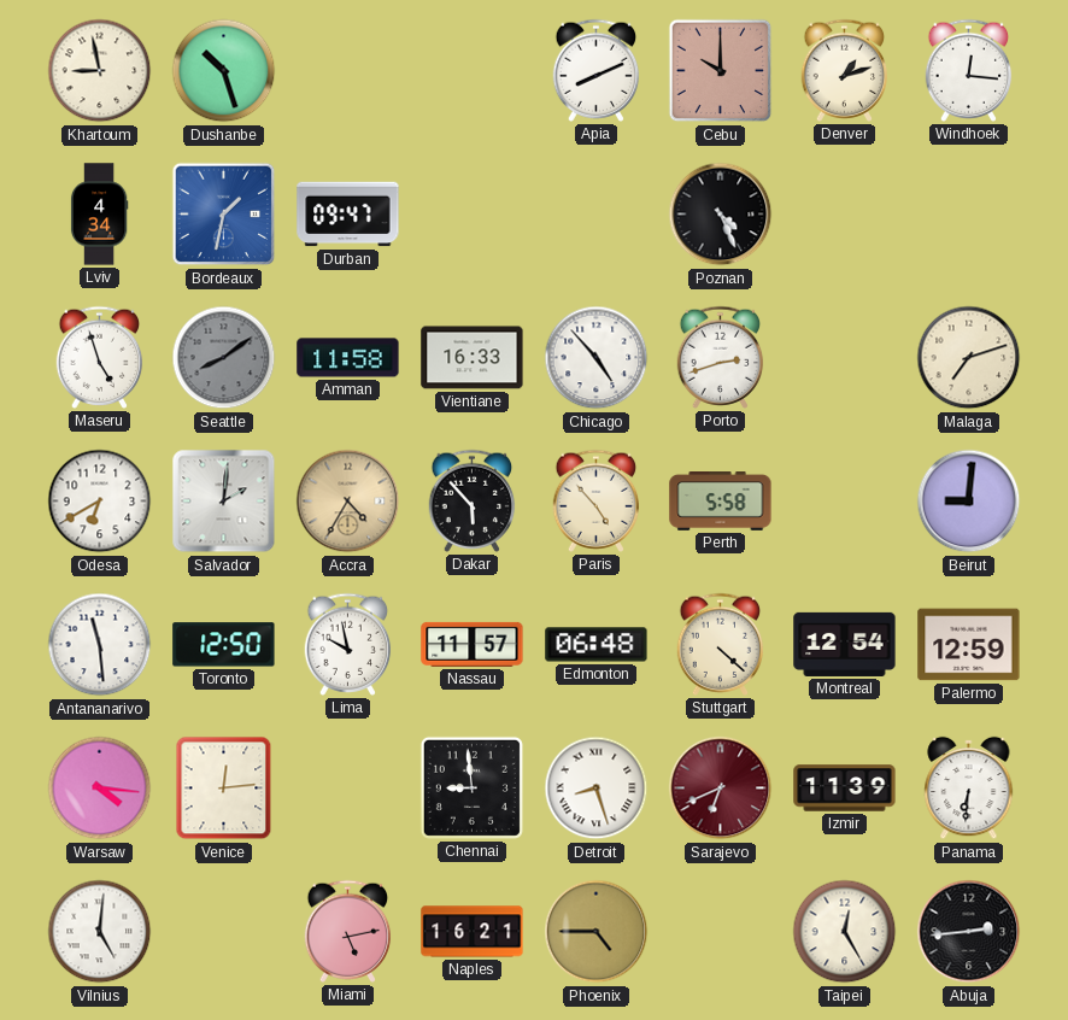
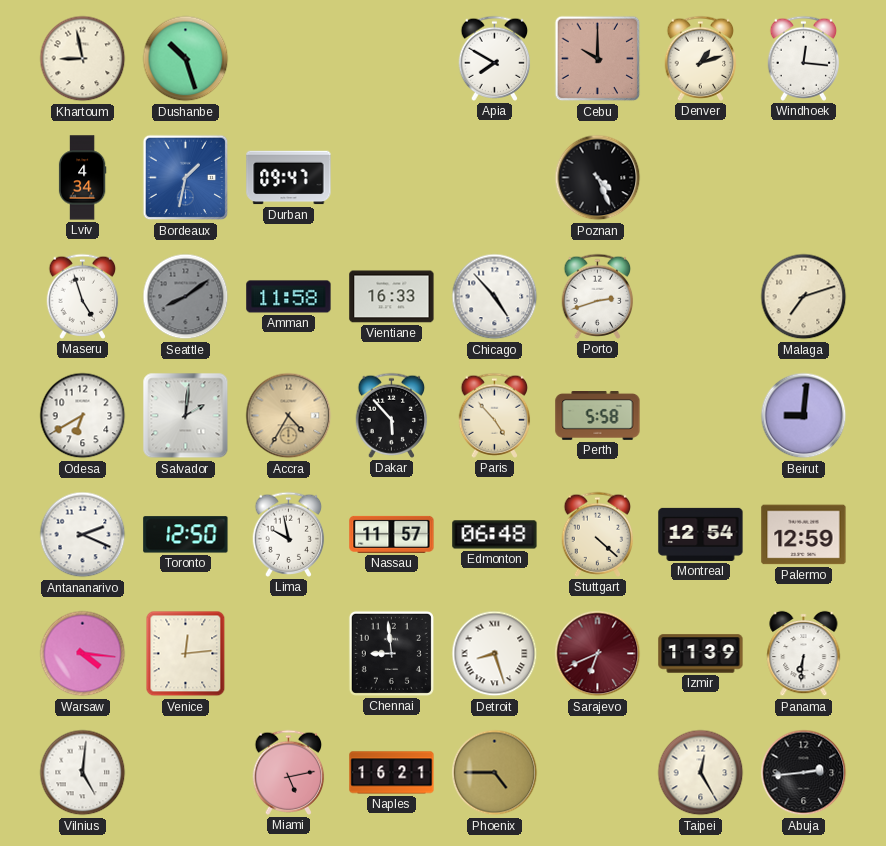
Apia: 8:11 -> 7:50 (495, 58)
Antananarivo: 11:29 -> 2:19 (83, 535)
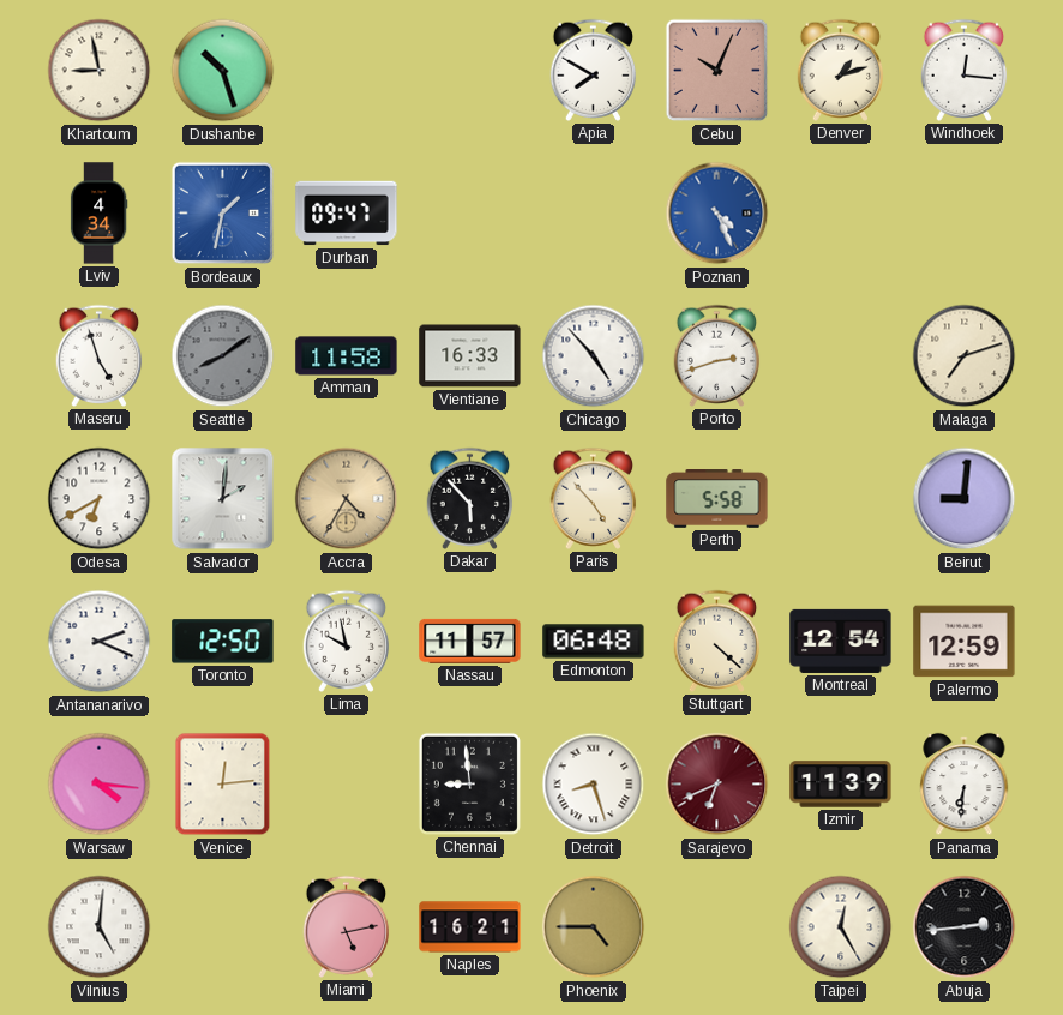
Cebu: 10:00 -> 10:04 (717, 71)
Poznan dial: black -> blue (717, 214)
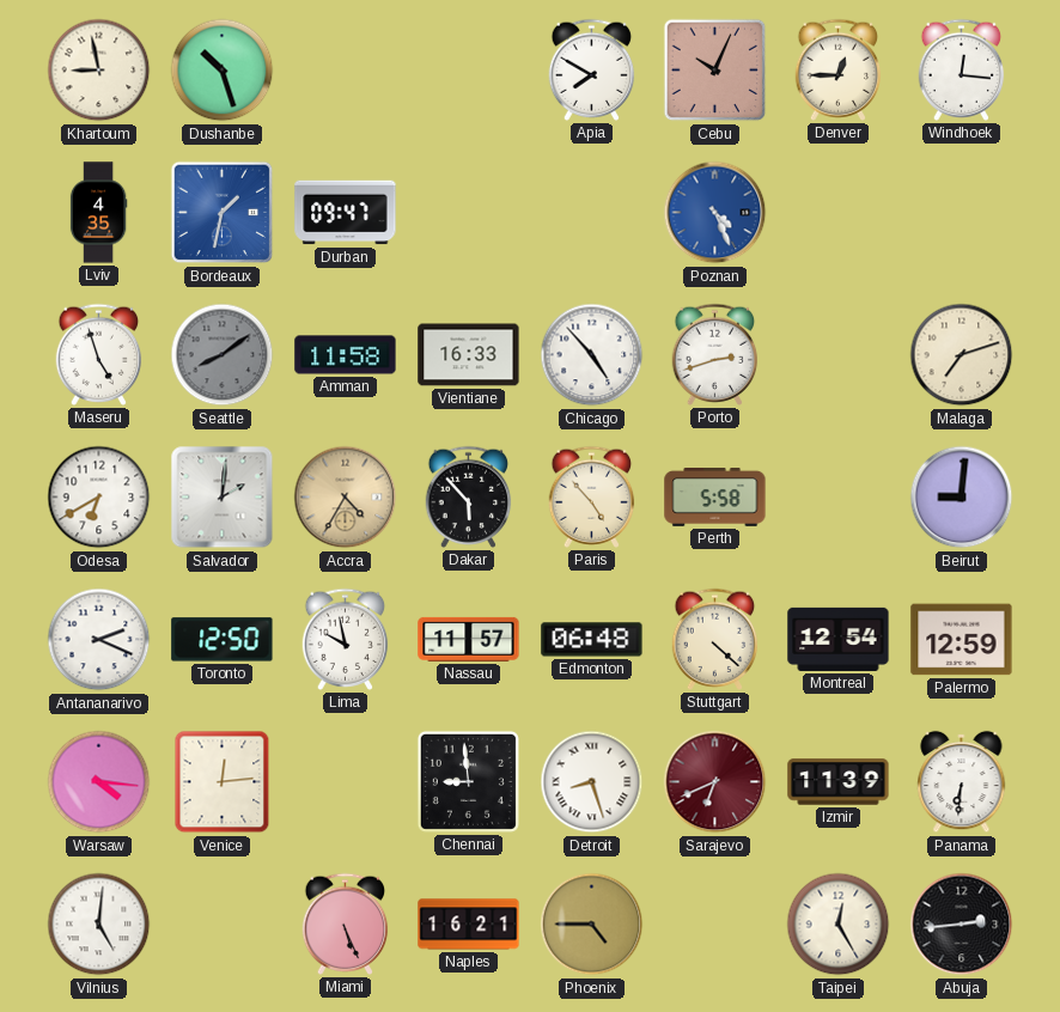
Denver: 1:12 -> 12:45 (839, 69)
Lviv: 4:34 -> 4:35 (98, 213)
Miami: 5:13 -> 5:26 (346, 923)
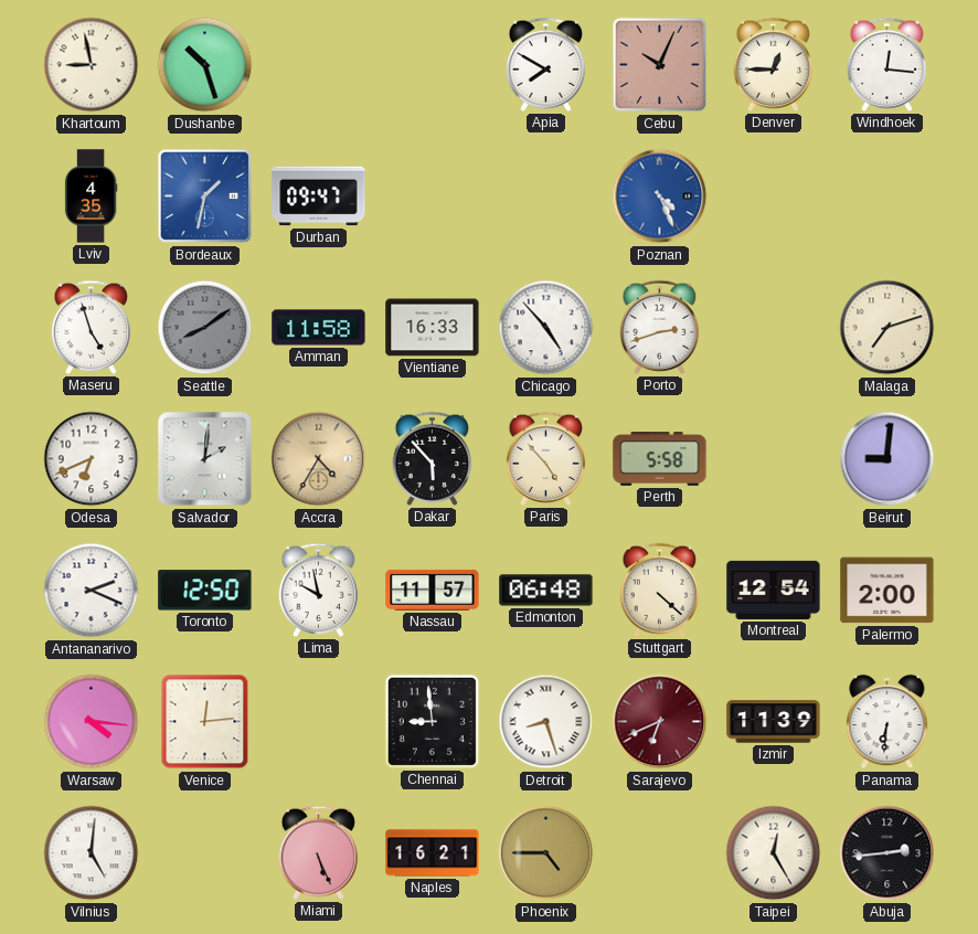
Odesa: 6:40 -> 6:41 (92, 459)
Palermo: 12:59 -> 2:00 (887, 591)
